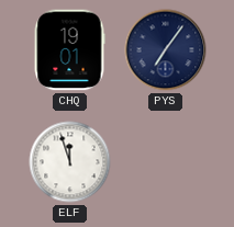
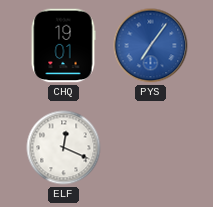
PYS dial: navy -> blue (151, 46)
ELF: 11:57 -> 12:19 (64, 148)
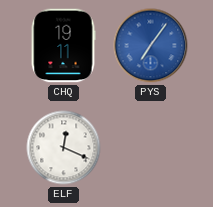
CHQ: 19:01 -> 19:11 (63, 46)
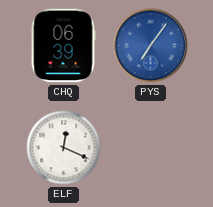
CHQ: 19:11 -> 06:39 (63, 46)
